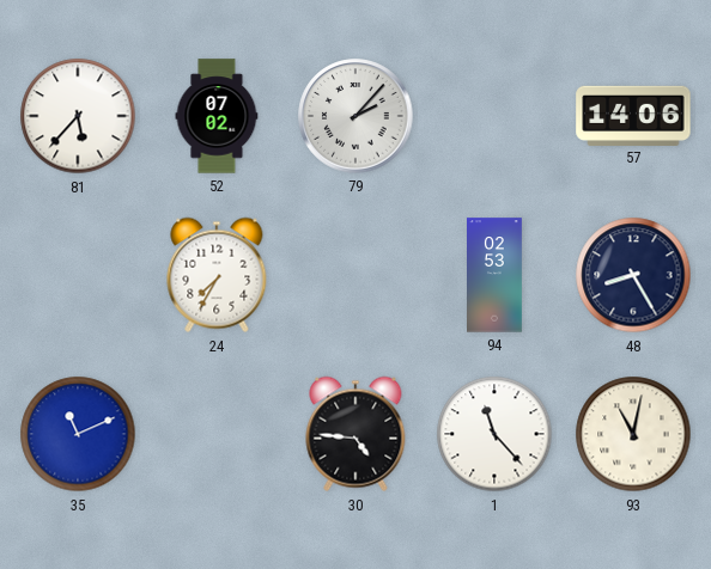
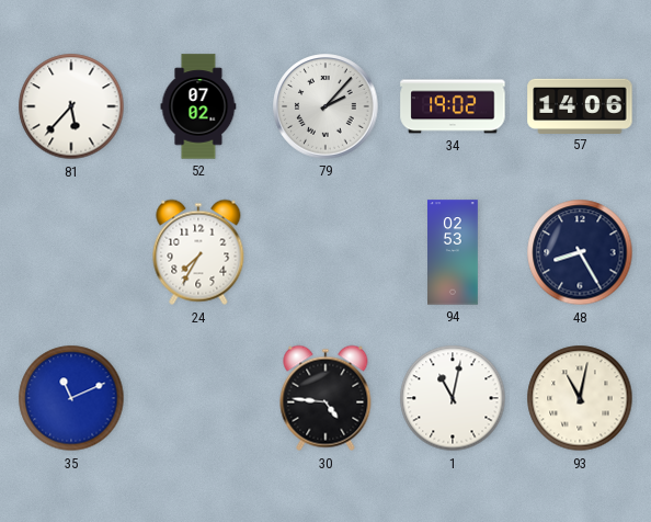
34: none -> 19:02 (453, 106)
1: 11:23 -> 11:02 (453, 398)
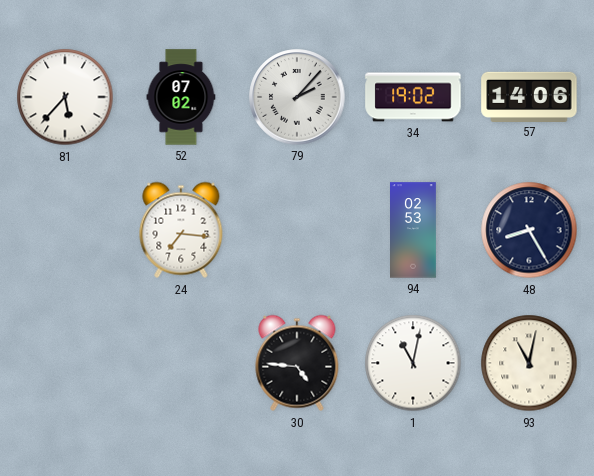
24: 7:35 -> 7:16 (181, 230)
35: 11:11 -> none (71, 398)
